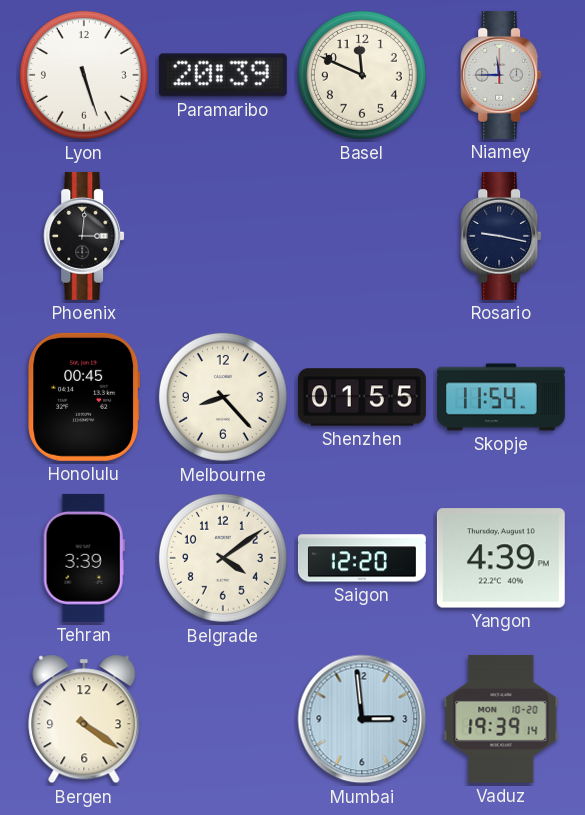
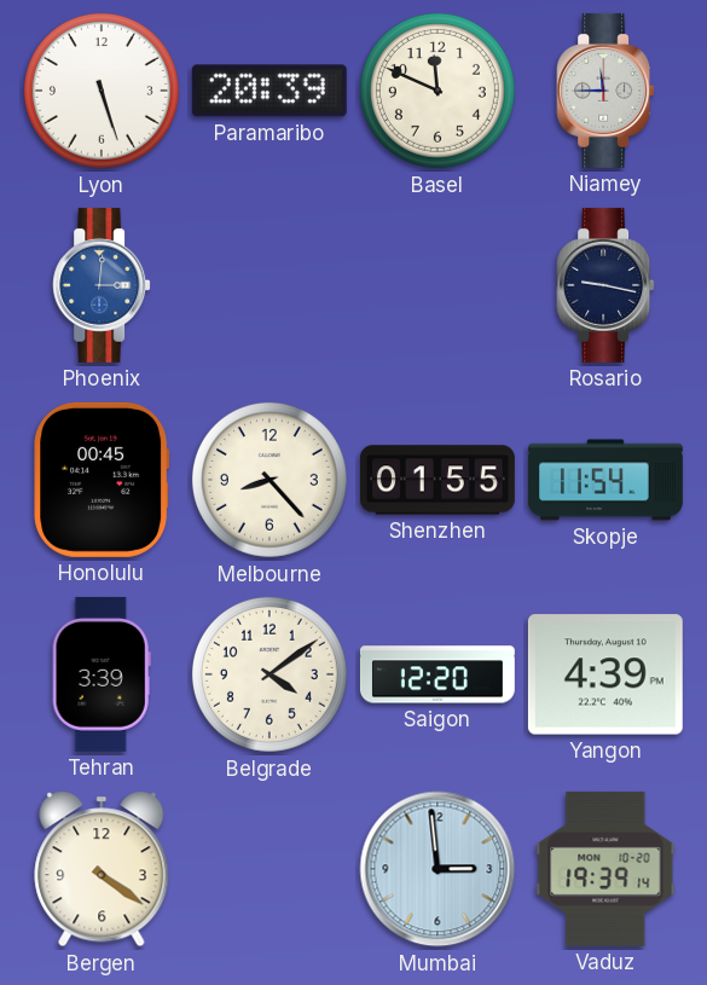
Phoenix dial: black -> blue (102, 285)
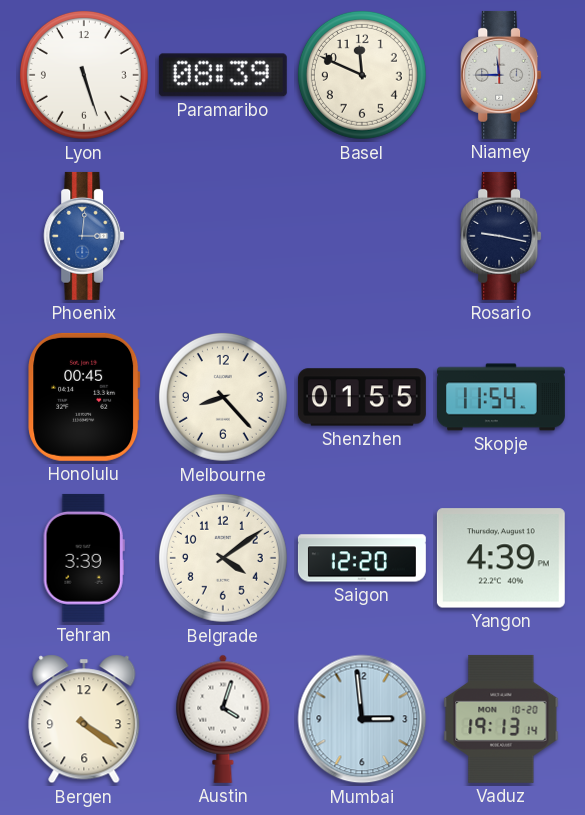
Paramaribo: 20:39 -> 08:39 (223, 75)
Austin: none -> 4:03 (223, 719)
Vaduz: 19:39 -> 19:13 (501, 719)
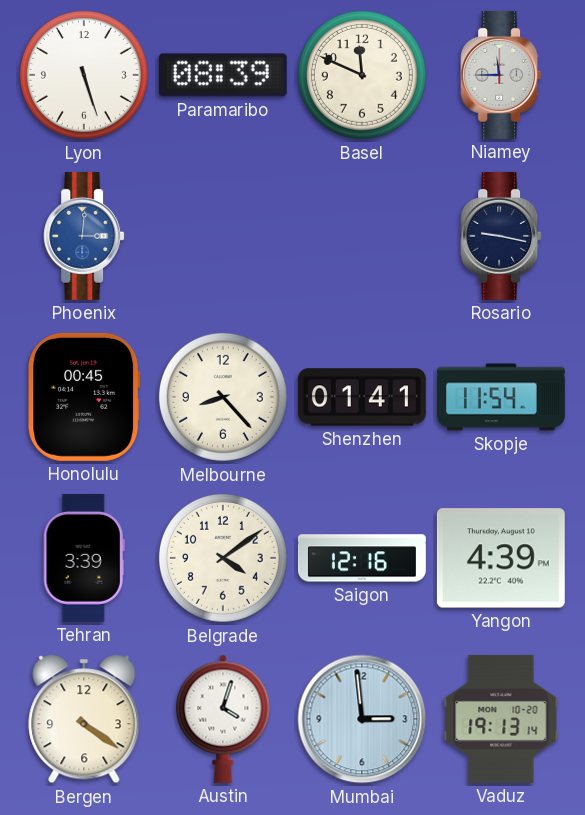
Shenzhen: 01:55 -> 01:41 (362, 397)
Saigon: 12:20 -> 12:16 (362, 558)
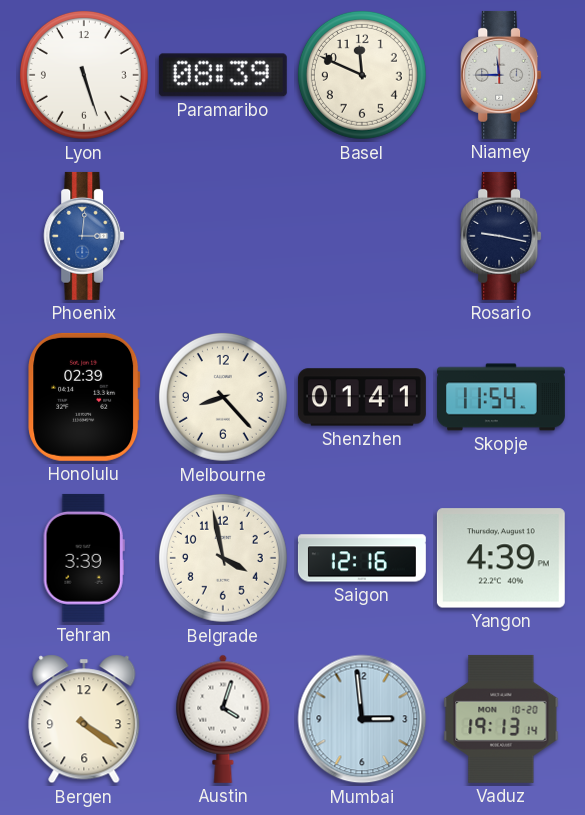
Honolulu: 00:45 -> 02:39 (84, 397)
Belgrade: 4:09 -> 3:58 (223, 558)
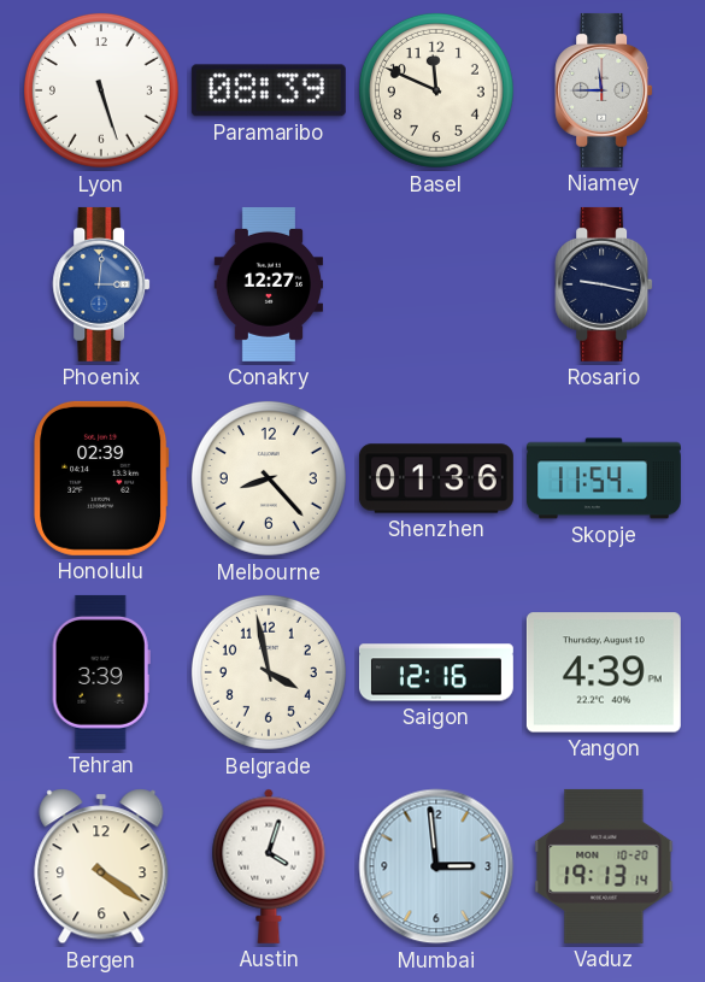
Conakry: none -> 12:27 (269, 284)
Shenzhen: 01:41 -> 01:36 (436, 478)
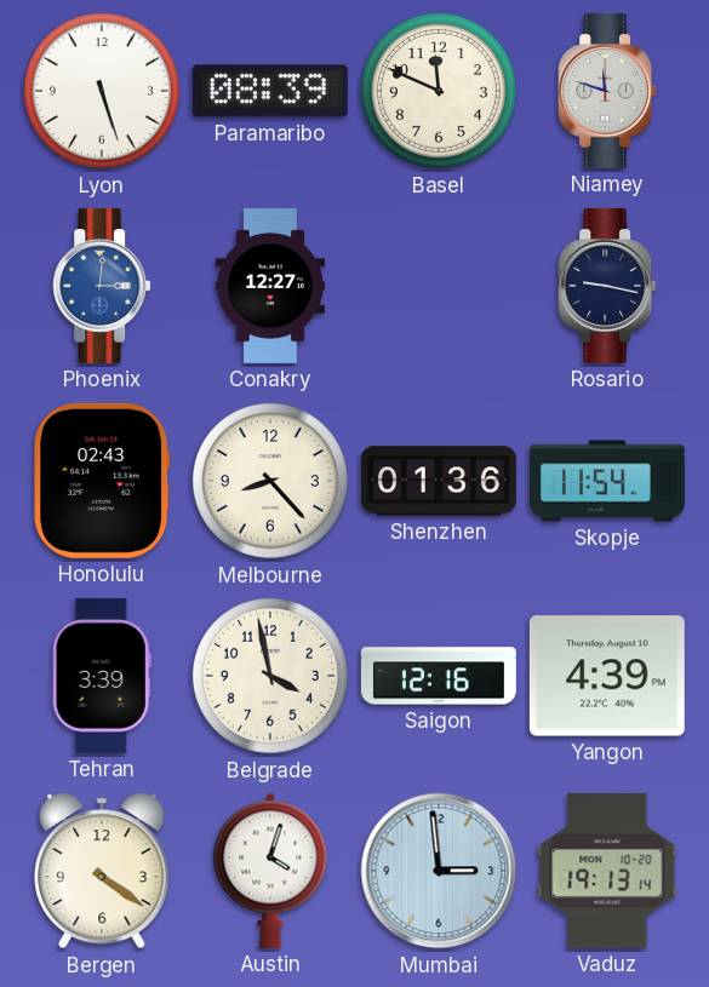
Niamey: 11:45 -> 11:48 (607, 91)
Honolulu: 02:39 -> 02:43 (102, 481)
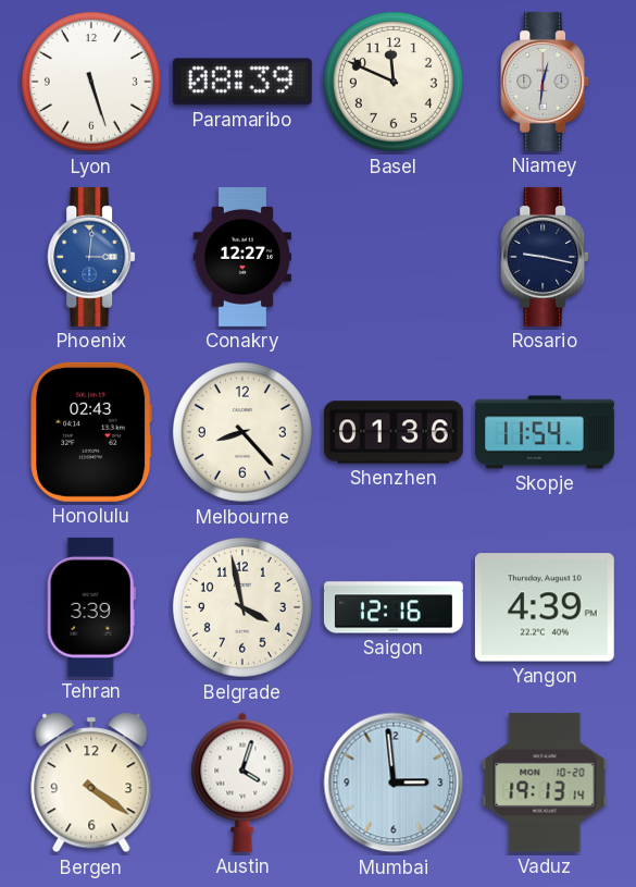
Niamey: 11:48 -> 12:31 (545, 82)
